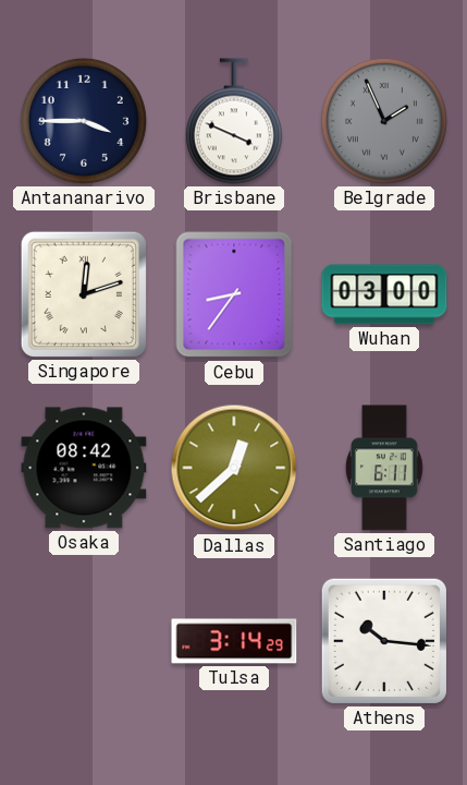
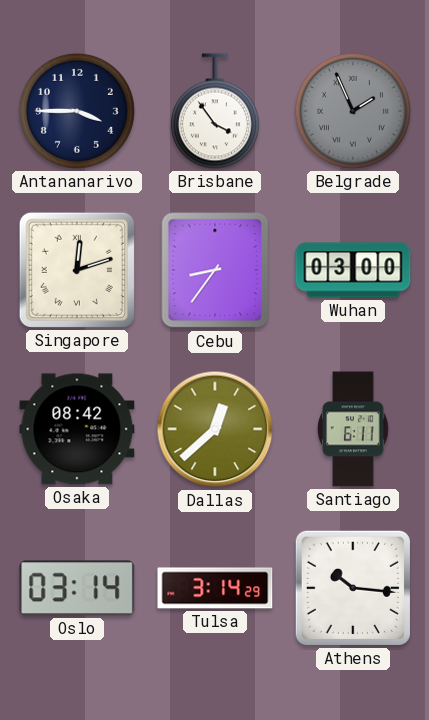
Brisbane: 3:49 -> 3:54 (215, 111)
Oslo: none -> 03:14 (77, 588)
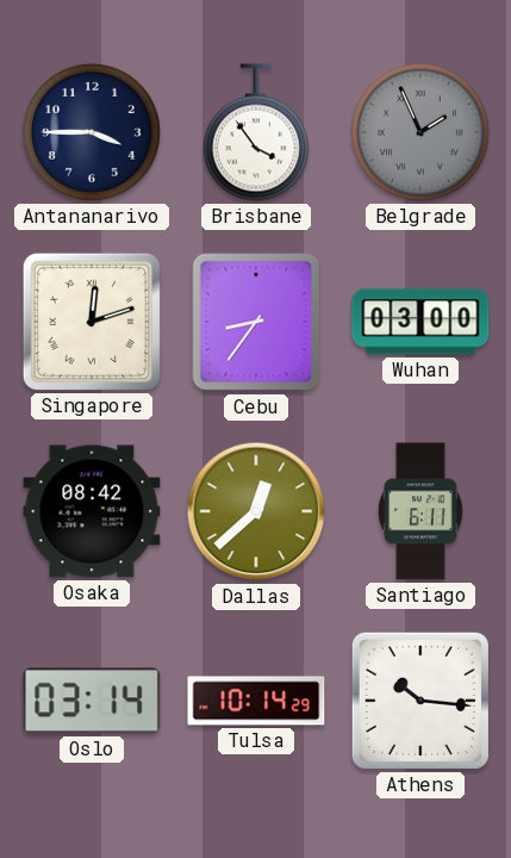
Tulsa: 3:14 -> 10:14 (256, 701)
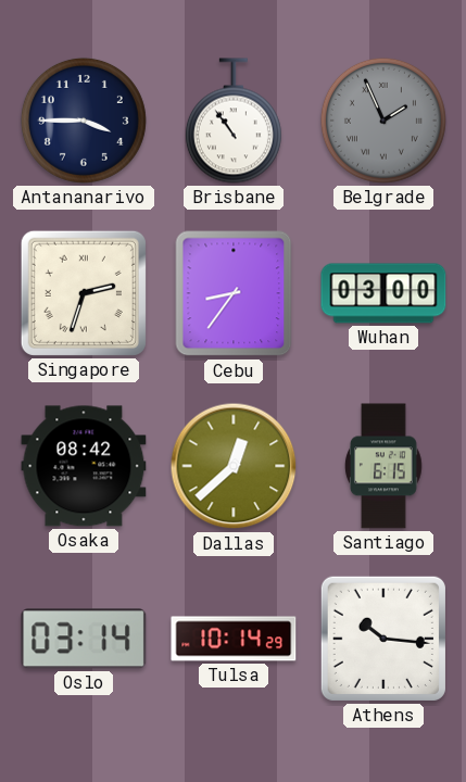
Brisbane: 3:54 -> 10:54 (234, 121)
Singapore: 12:12 -> 2:33 (84, 293)
Santiago: 6:11 -> 6:15 (385, 466)
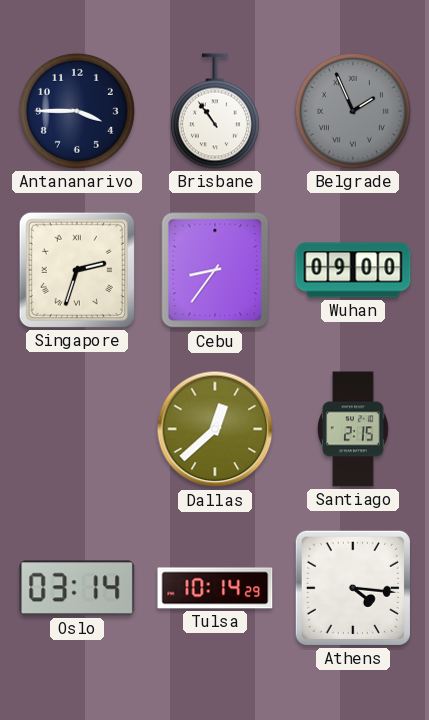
Wuhan: 03:00 -> 09:00 (353, 270)
Osaka: 08:42 -> none (84, 466)
Santiago: 6:15 -> 2:15 (354, 429)
Athens: 10:16 -> 4:16 (353, 588)
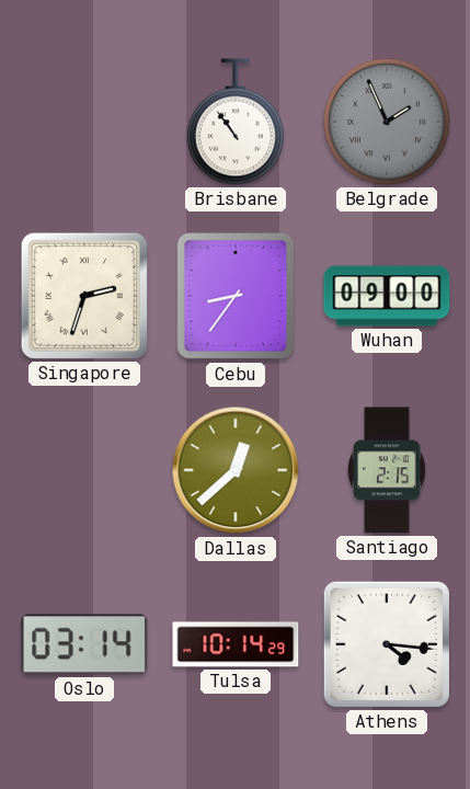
Antananarivo: 3:45 -> none (77, 111)
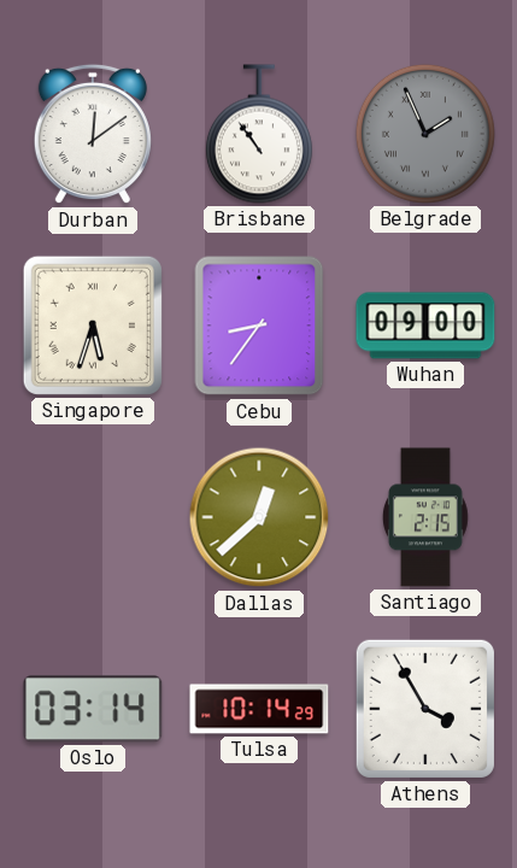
Durban: none -> 12:09 (93, 134)
Singapore: 2:33 -> 5:33 (93, 325)
Athens: 4:16 -> 3:55 (425, 709)
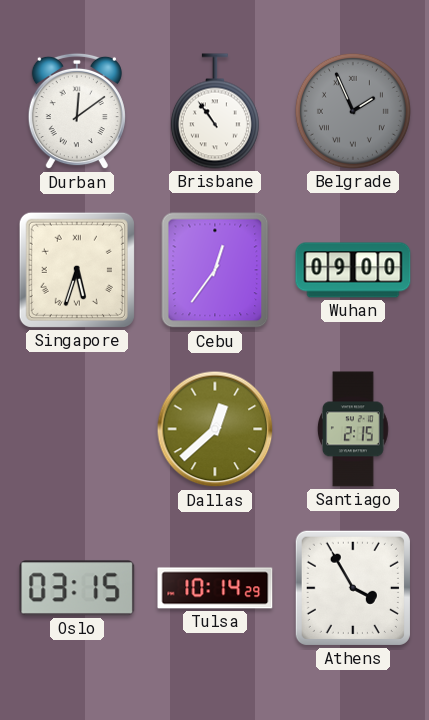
Cebu: 8:36 -> 12:36 (215, 270)
Oslo: 03:14 -> 03:15 (77, 588)
